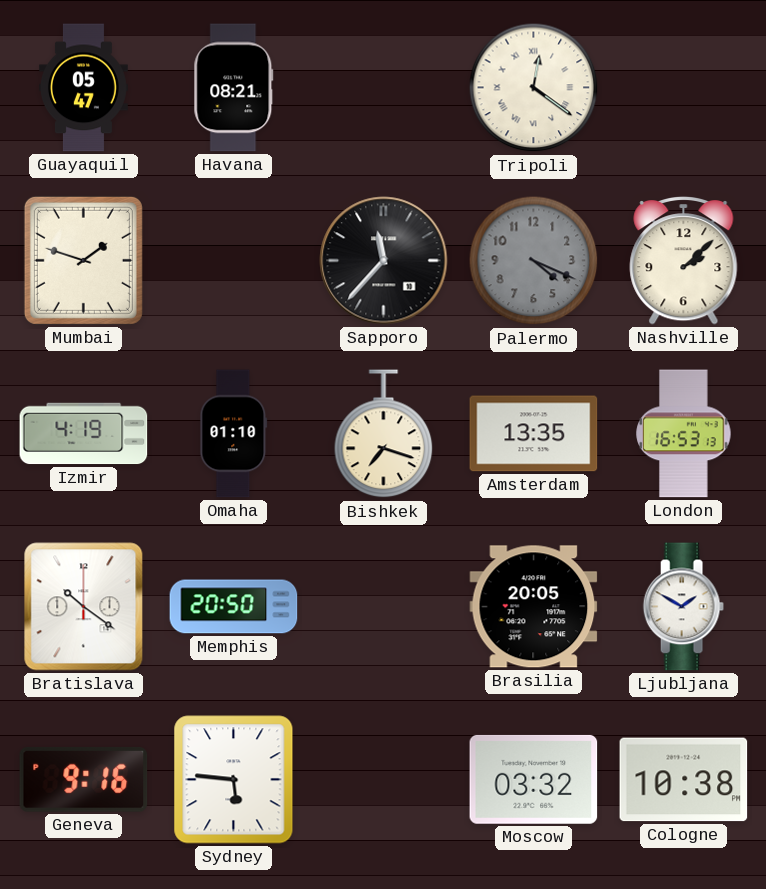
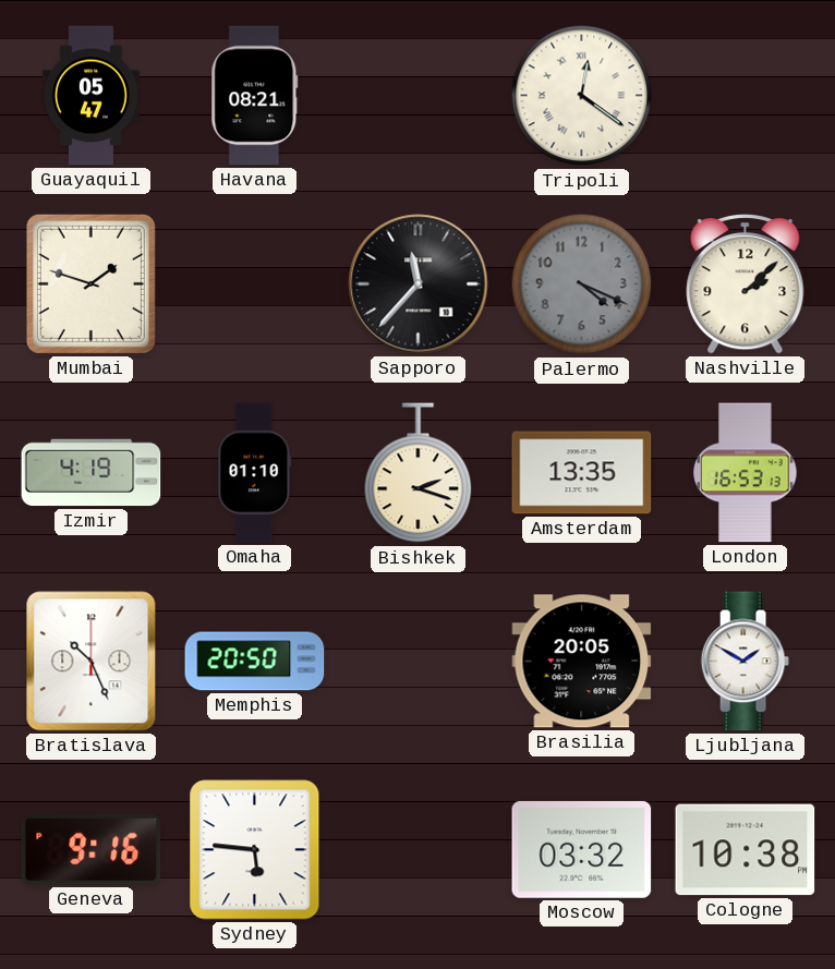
Bishkek: 7:18 -> 2:18 (419, 473)
Bratislava: 10:21 -> 10:26 (92, 662)
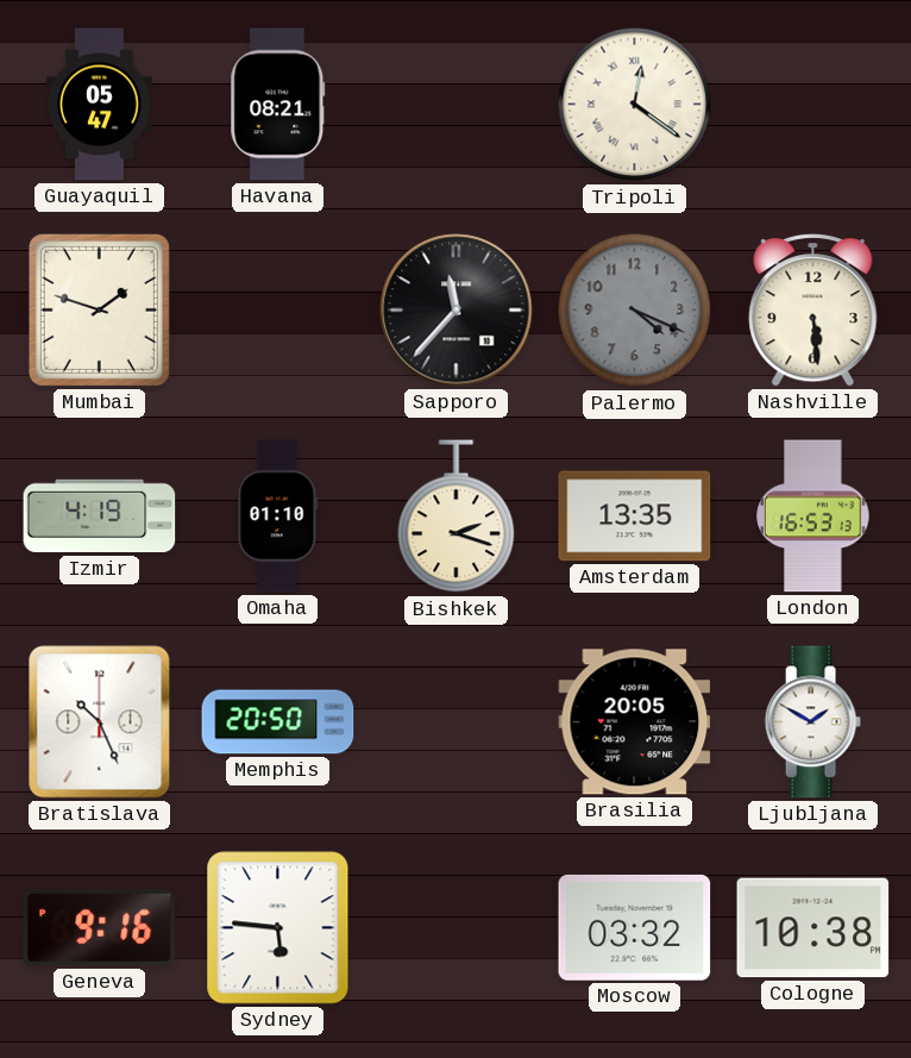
Nashville: 2:08 -> 5:29 (813, 309)
